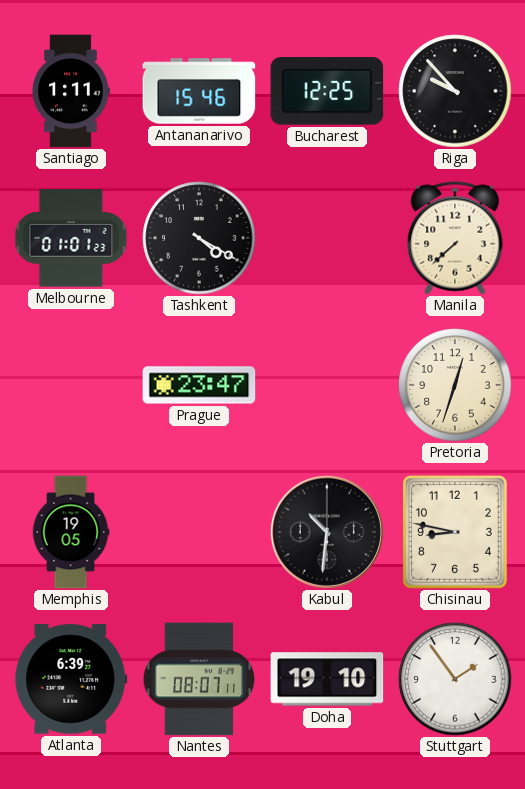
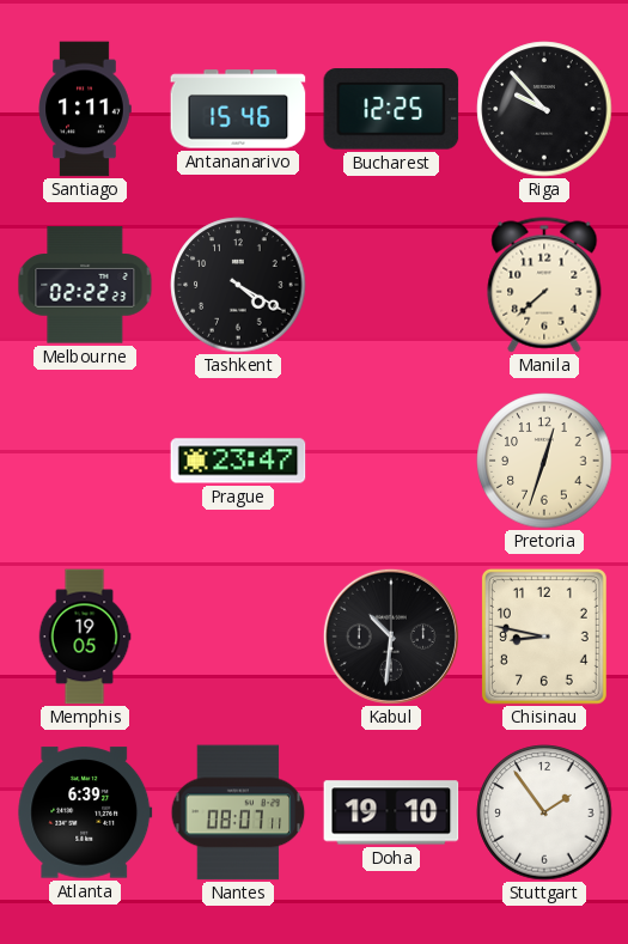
Melbourne: 01:01 -> 02:22 (85, 285)
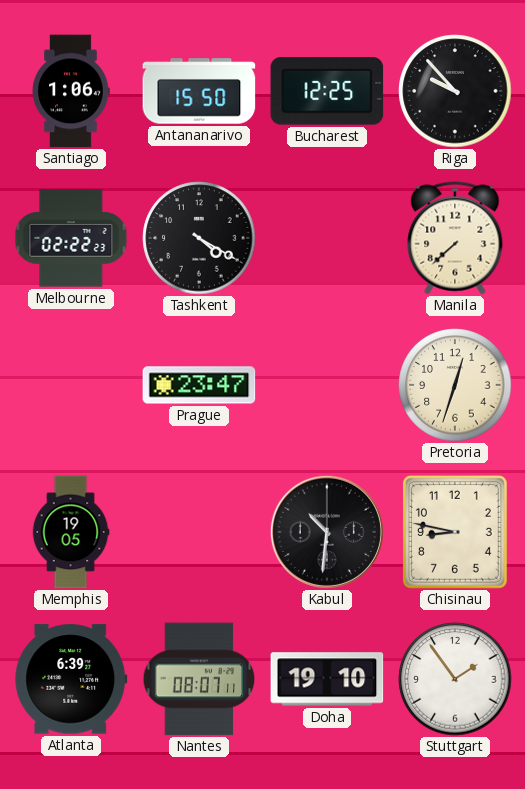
Santiago: 1:11 -> 1:06 (71, 91)
Antananarivo: 15:46 -> 15:50 (199, 91)
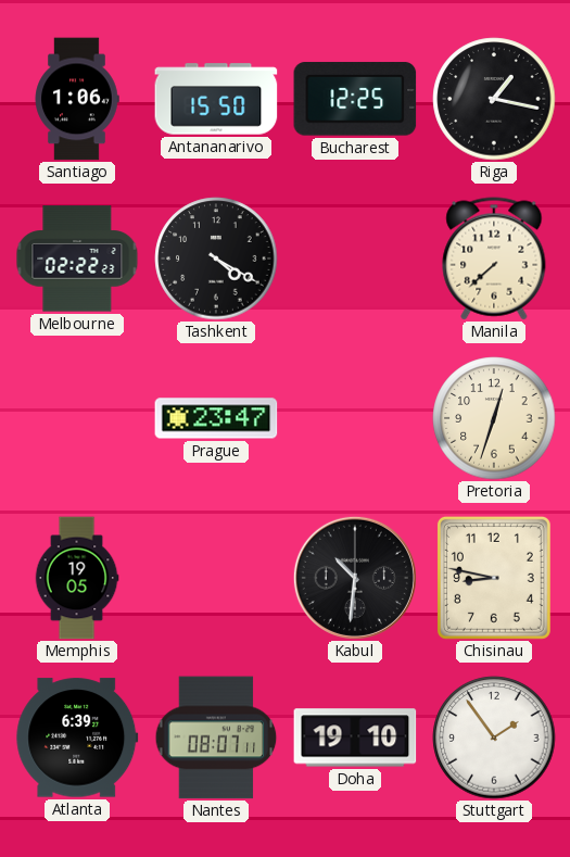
Riga: 9:53 -> 1:17 (494, 99)
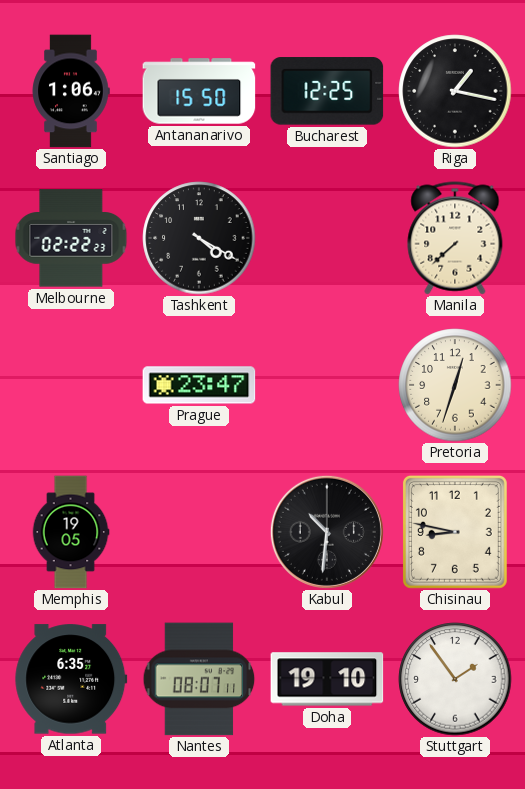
Atlanta: 6:39 -> 6:35 (71, 679)
